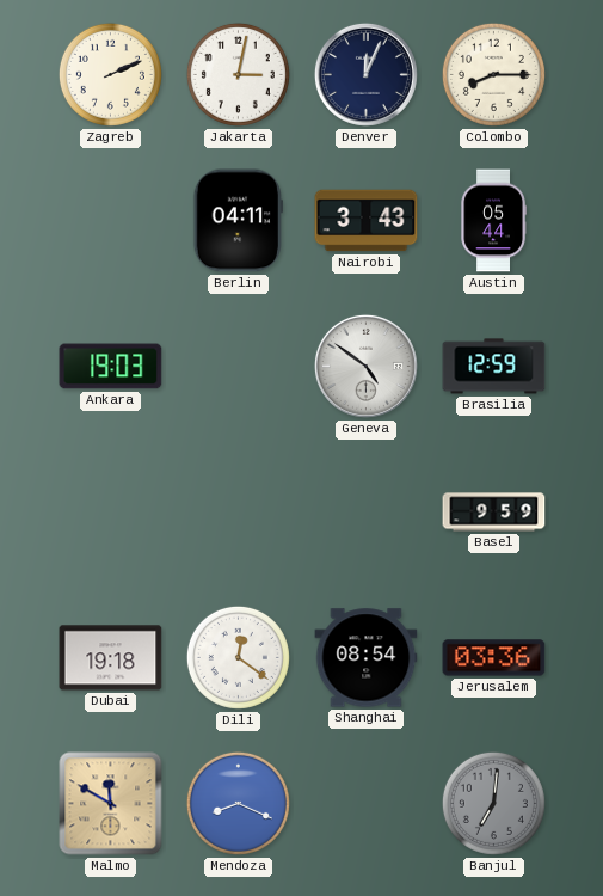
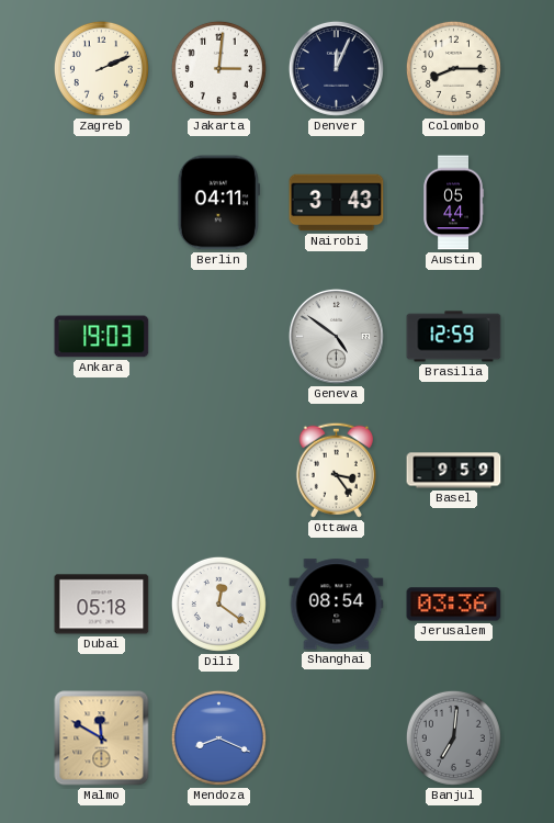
Jakarta: 3:02 -> 3:01 (218, 68)
Ottawa: none -> 3:24 (336, 470)
Dubai: 19:18 -> 05:18 (102, 605)
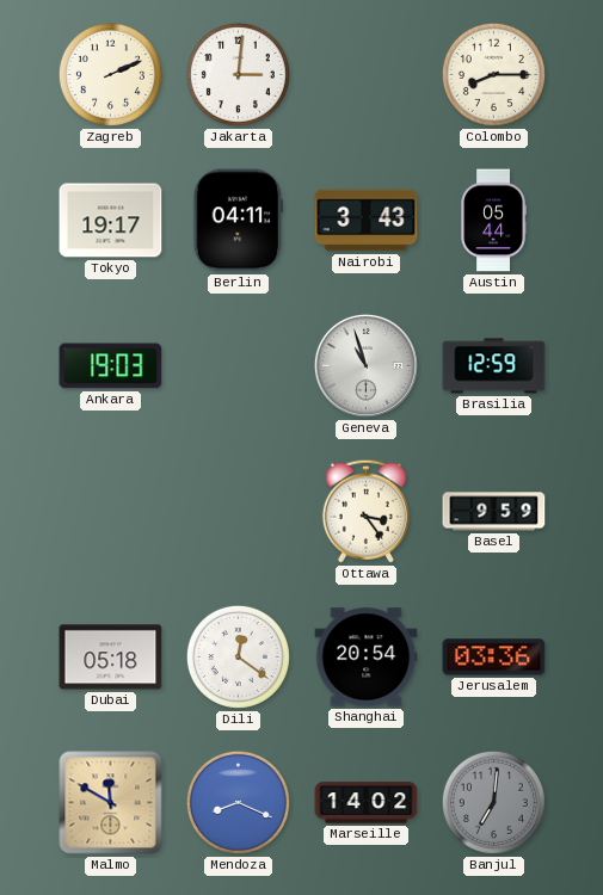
Denver: 12:04 -> none (336, 68)
Tokyo: none -> 19:17 (111, 221)
Geneva: 4:51 -> 10:57 (365, 365)
Shanghai: 08:54 -> 20:54 (367, 658)
Marseille: none -> 14:02 (367, 803)
